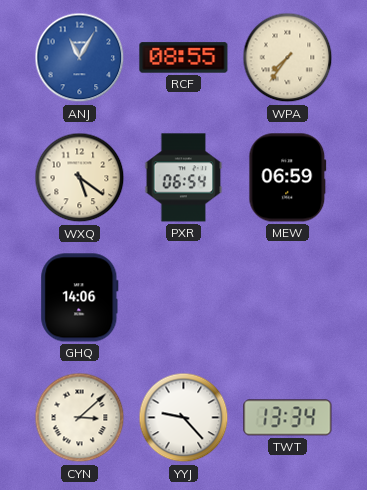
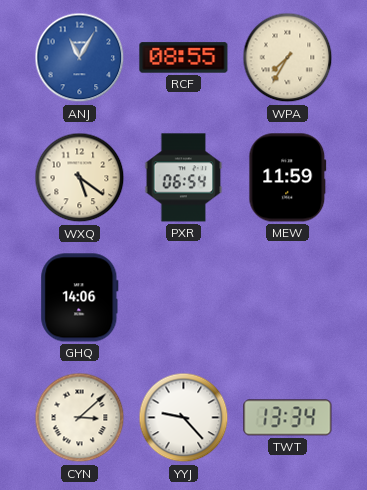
WPA: 7:36 -> 7:35 (288, 58)
MEW: 06:59 -> 11:59 (288, 178)
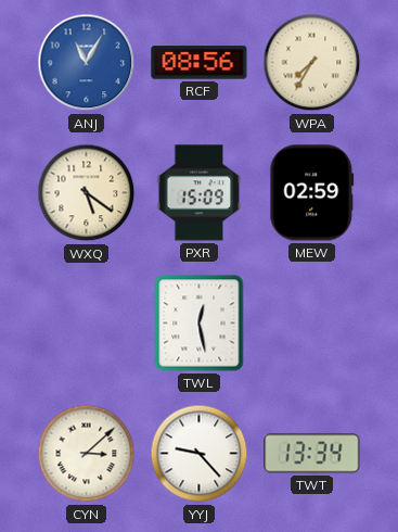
RCF: 08:55 -> 08:56 (200, 63)
PXR: 06:54 -> 15:09 (200, 193)
MEW: 11:59 -> 02:59 (312, 193)
GHQ: 14:06 -> none (80, 298)
TWL: none -> 12:28 (200, 324)
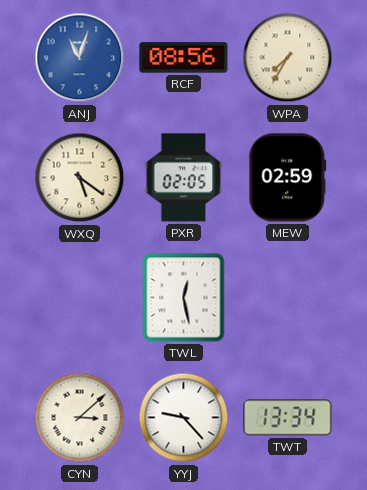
ANJ: 11:05 -> 11:03 (80, 58)
PXR: 15:09 -> 02:05 (184, 178)
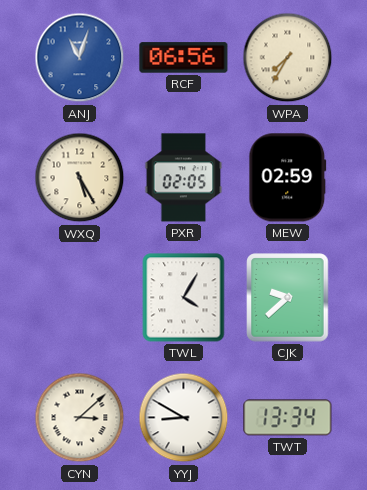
RCF: 08:56 -> 06:56 (184, 58)
WXQ: 5:21 -> 5:25 (80, 178)
TWL: 12:28 -> 4:05 (184, 298)
CJK: none -> 9:38 (288, 298)
YYJ: 9:23 -> 8:50 (184, 418)
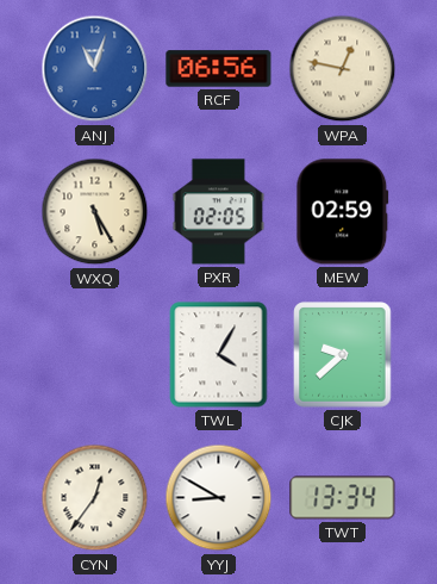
WPA: 7:35 -> 12:47 (343, 69)
CYN: 3:08 -> 12:36 (95, 498)
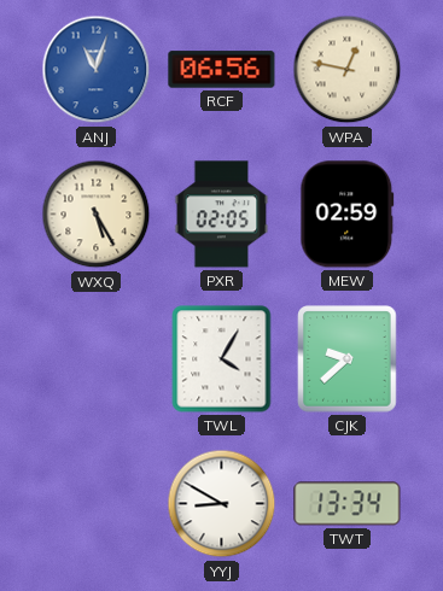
CYN: 12:36 -> none (95, 498)
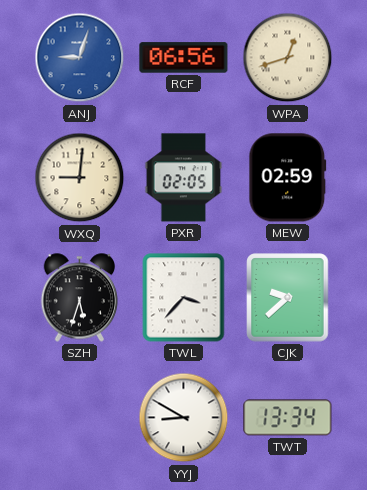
ANJ: 11:03 -> 9:03 (80, 58)
WPA: 12:47 -> 12:42 (288, 58)
WXQ: 5:25 -> 9:01 (80, 178)
SZH: none -> 5:33 (80, 298)
TWL: 4:05 -> 3:37 (184, 298)
